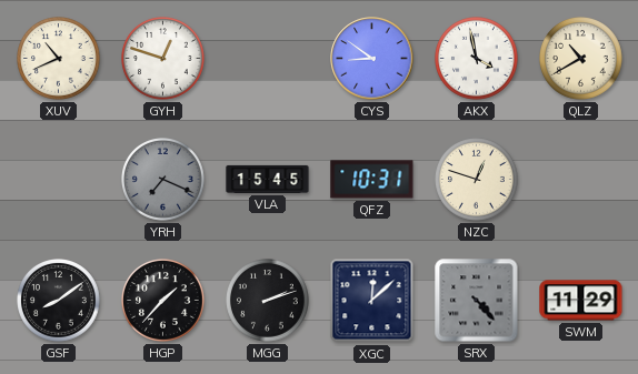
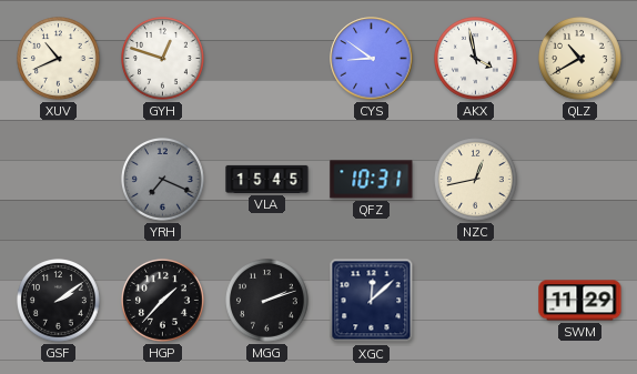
NZC: 12:48 -> 12:43 (476, 180)
GSF: 8:09 -> 2:09 (59, 301)
SRX: 4:23 -> none (477, 301)
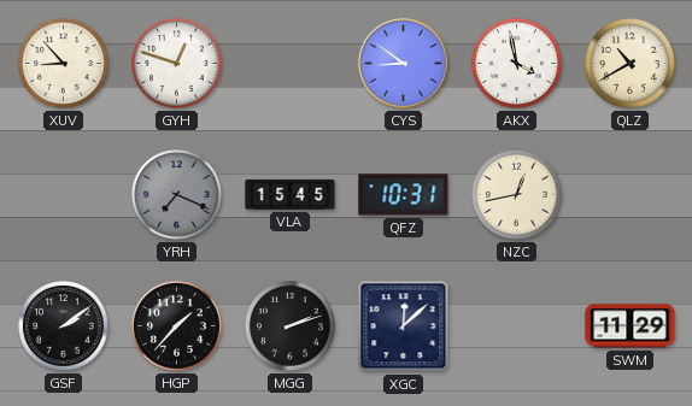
XUV: 10:41 -> 8:53 (64, 64)
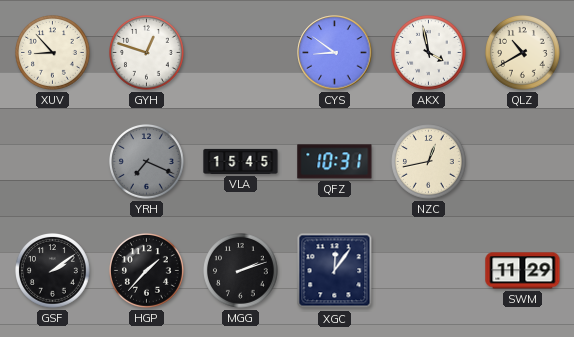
XGC: 12:08 -> 12:06 (335, 271)
